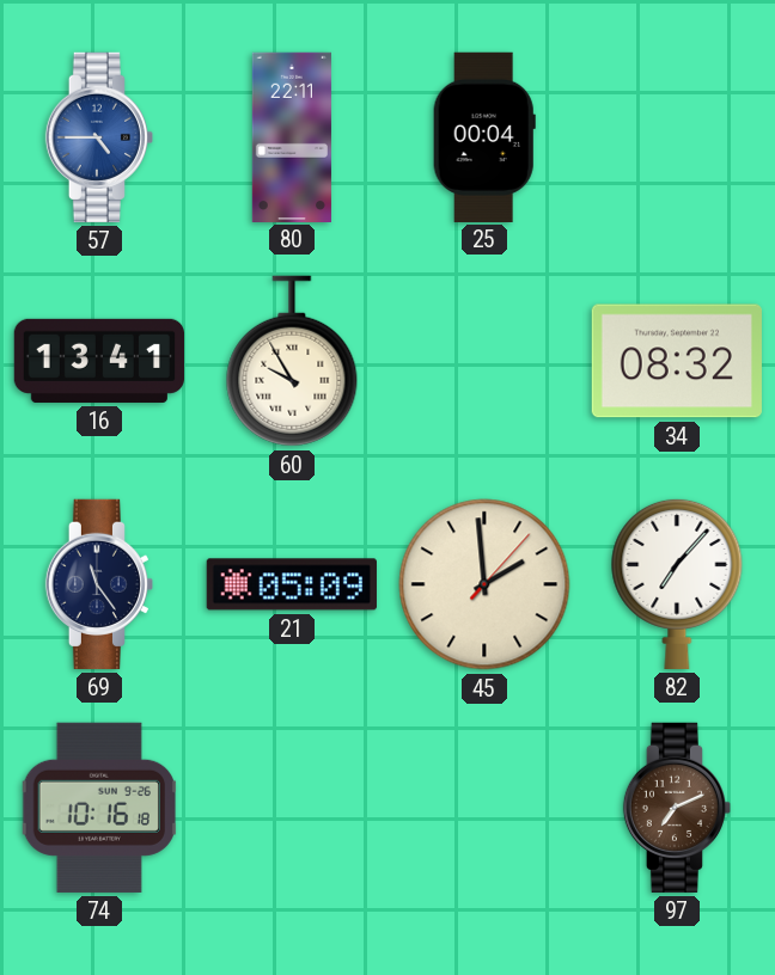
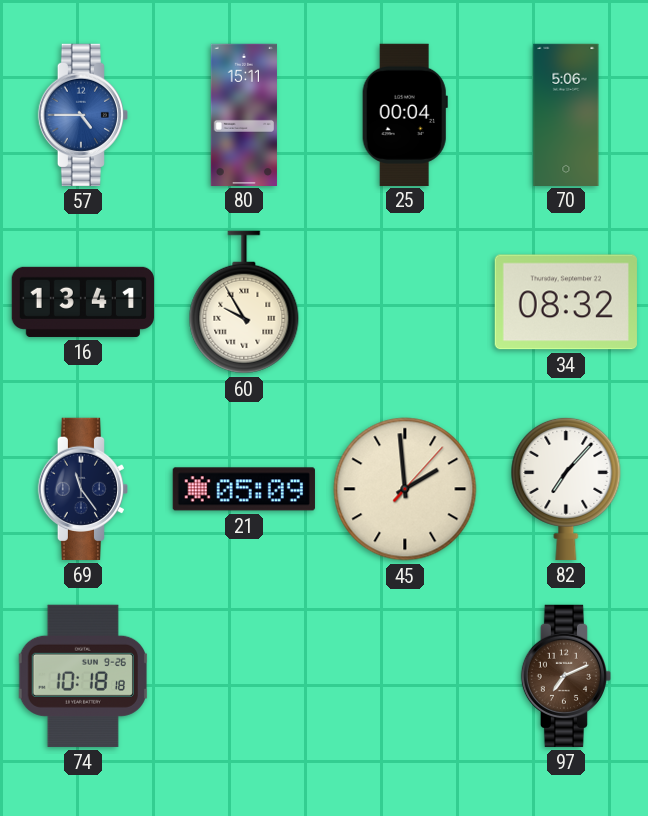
80: 22:11 -> 15:11 (244, 114)
70: none -> 5:06 (566, 114)
74: 10:16 -> 10:18 (83, 676)
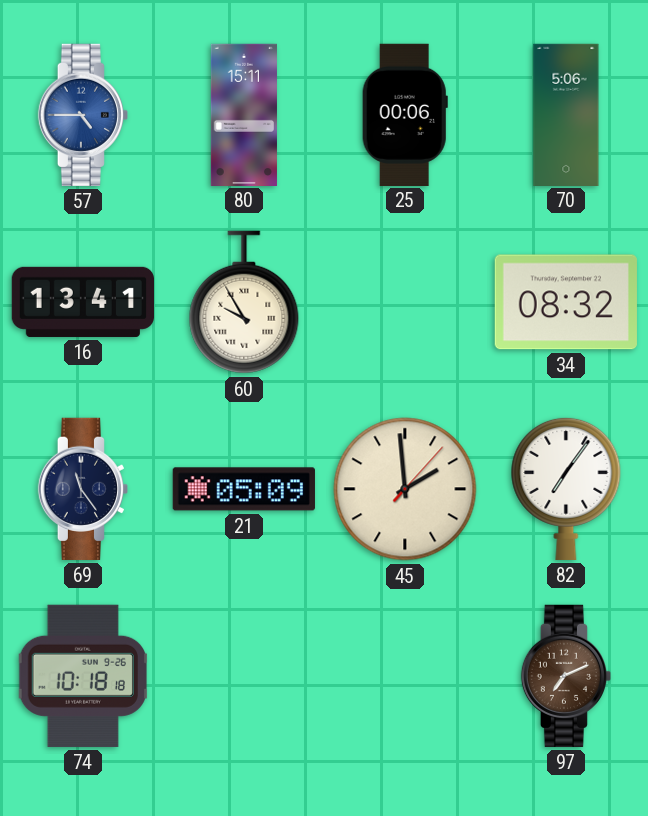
25: 00:04 -> 00:06 (405, 114)
82: 7:07 -> 7:06 (566, 488)
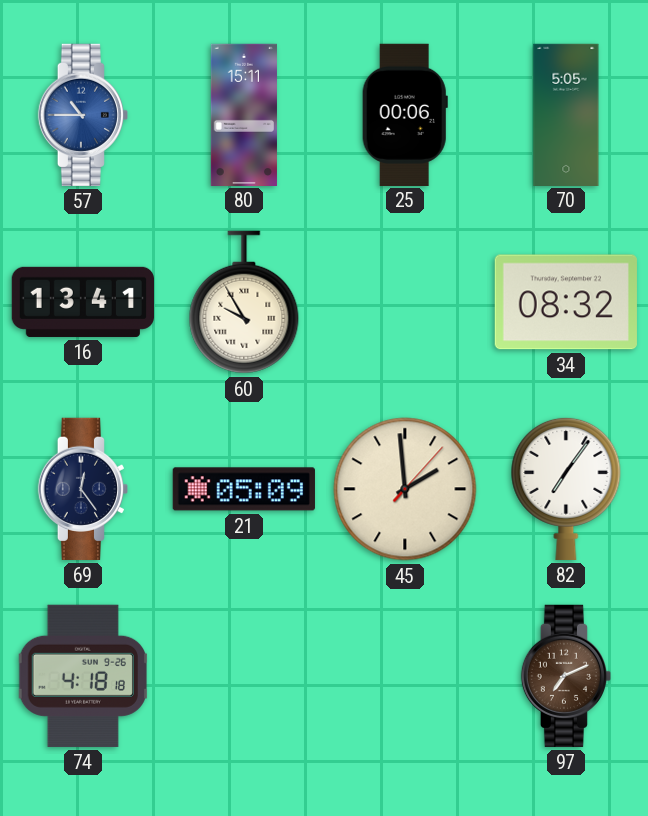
57: 4:45 -> 10:45 (82, 115)
70: 5:06 -> 5:05 (566, 114)
69: 11:24 -> 12:24 (82, 489)
74: 10:18 -> 4:18 (83, 676)
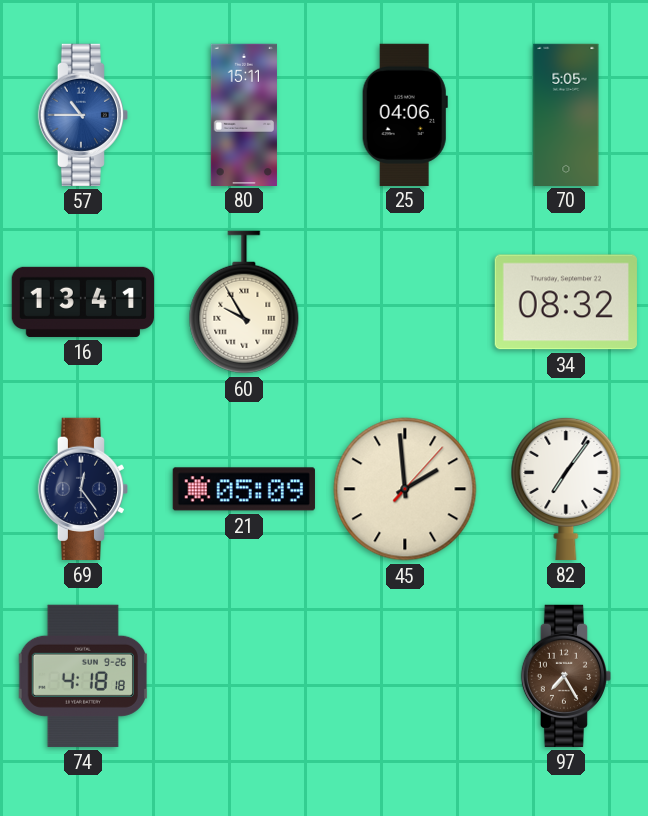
25: 00:06 -> 04:06 (405, 114)
97: 7:11 -> 7:25 (565, 676)
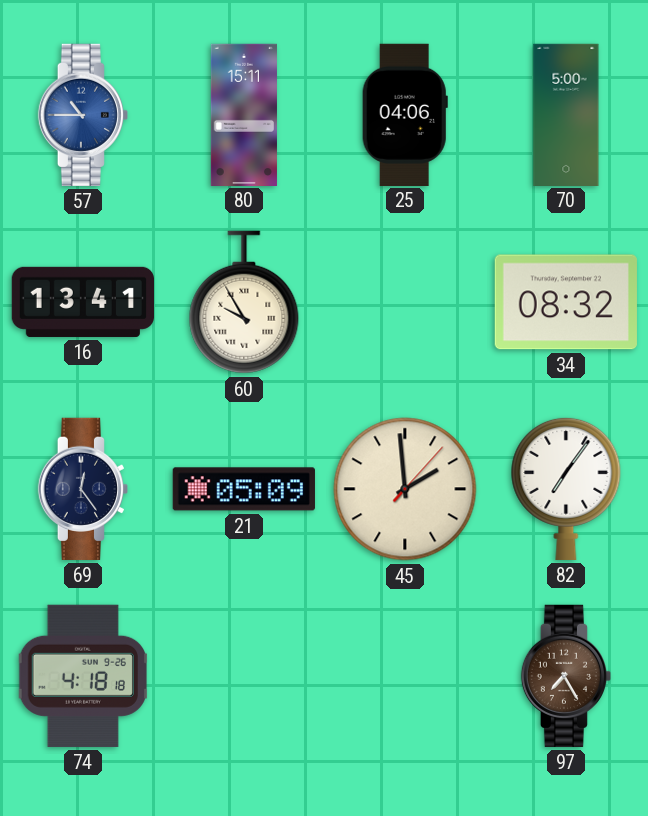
70: 5:05 -> 5:00 (566, 114)
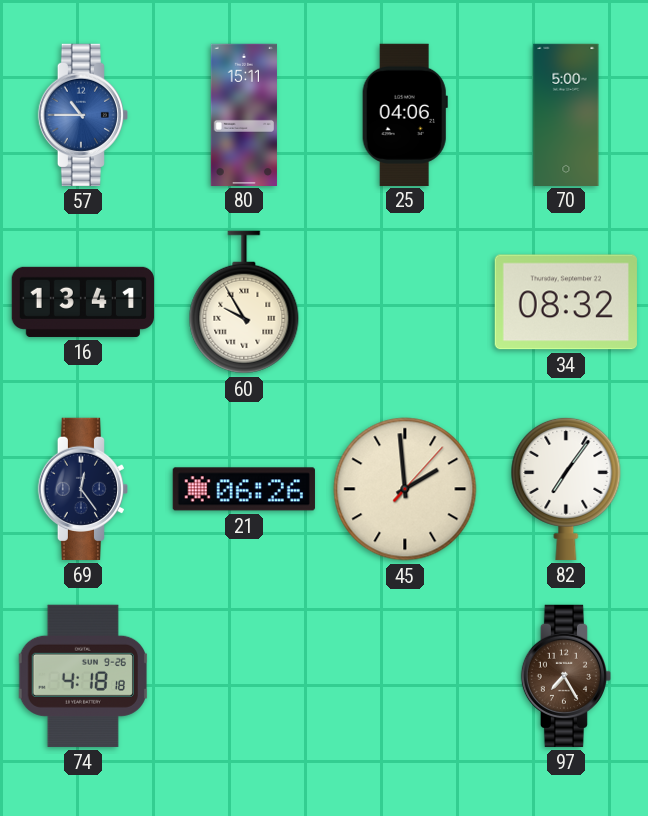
21: 05:09 -> 06:26 (244, 489)
